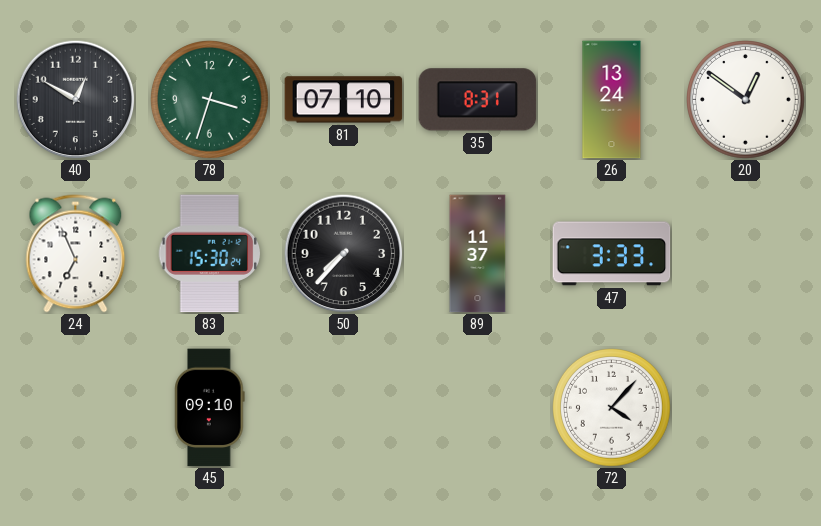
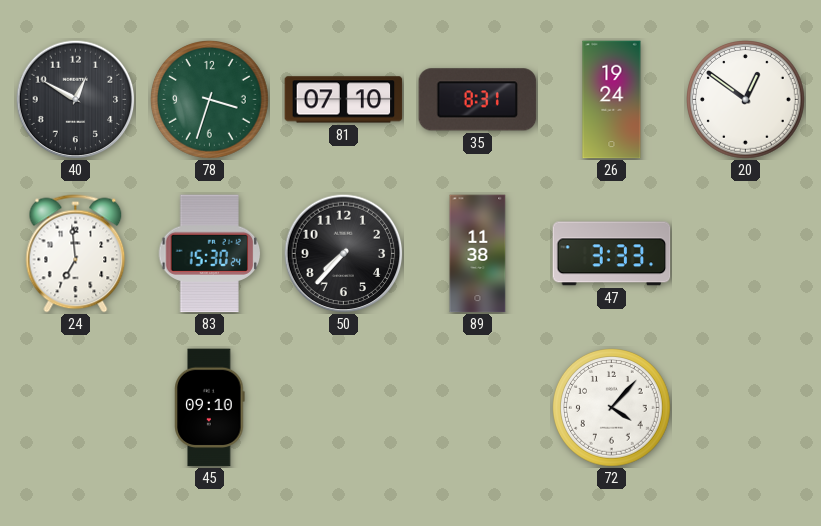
26: 13:24 -> 19:24 (612, 100)
24: 6:56 -> 6:59 (76, 254)
89: 11:37 -> 11:38 (478, 254)
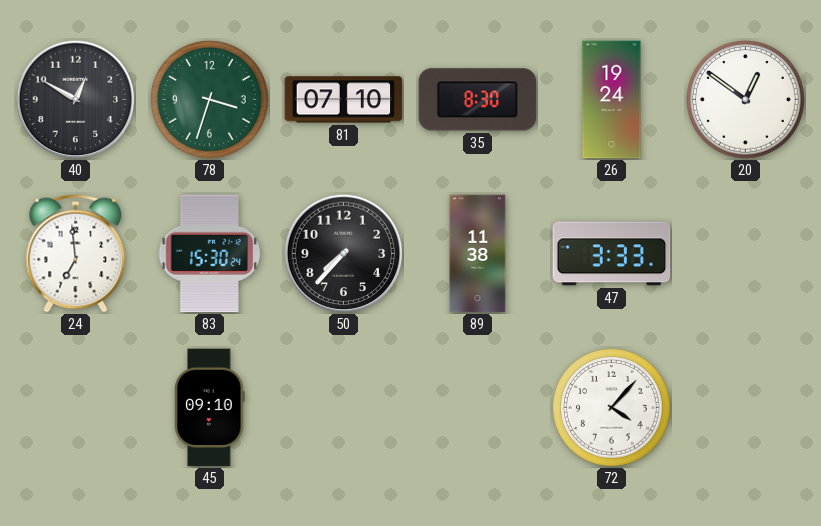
35: 8:31 -> 8:30 (478, 100)
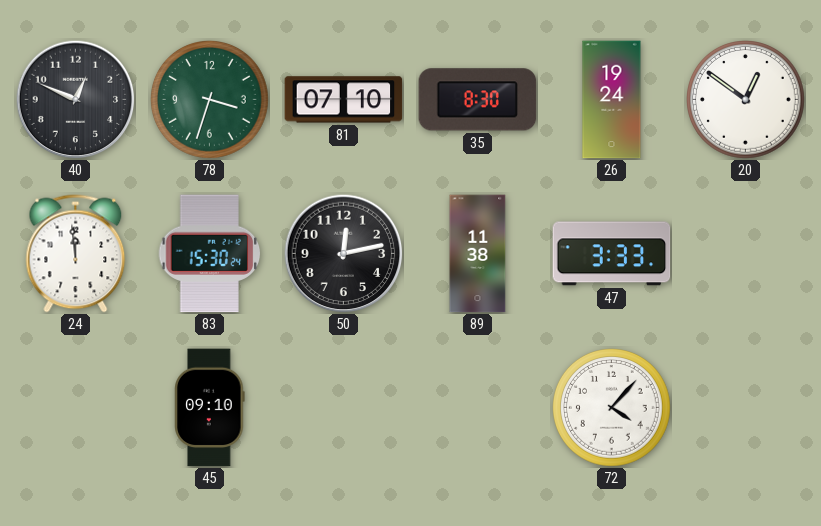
40: 12:50 -> 12:49 (75, 99)
24: 6:59 -> 11:59 (76, 254)
50: 7:37 -> 12:13 (343, 253)
